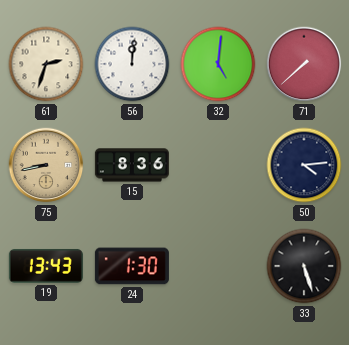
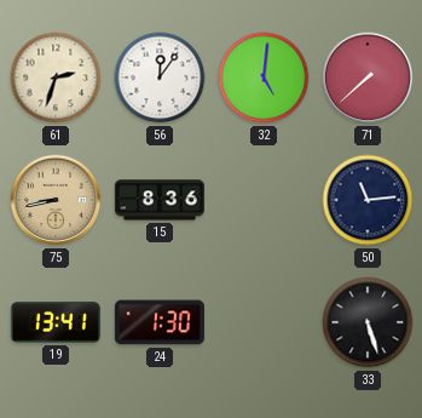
56: 12:01 -> 12:06 (160, 78)
50: 4:14 -> 11:14 (368, 200)
19: 13:43 -> 13:41 (56, 322)
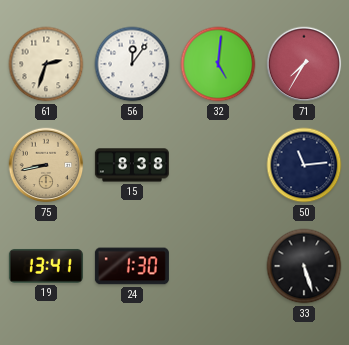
71: 7:38 -> 7:35 (304, 64)
15: 8:36 -> 8:38 (132, 165)
